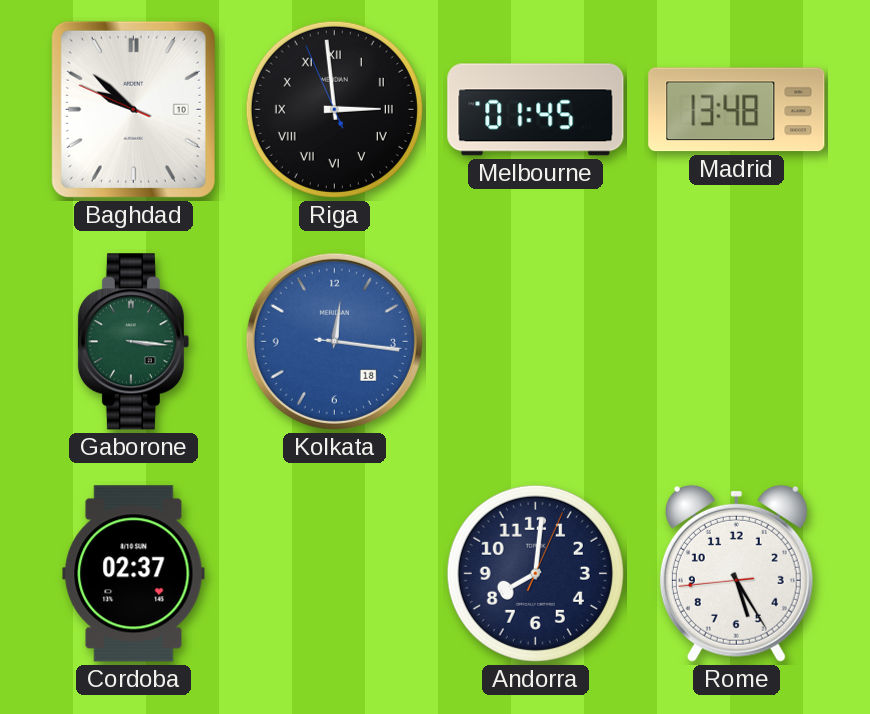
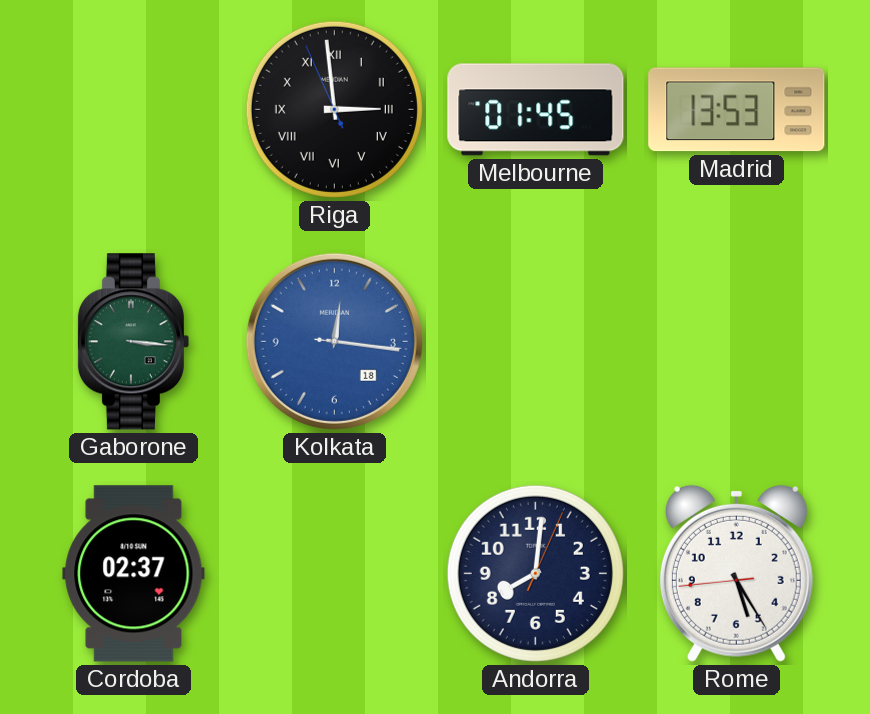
Baghdad: 9:51 -> none (133, 109)
Madrid: 13:48 -> 13:53 (737, 110)
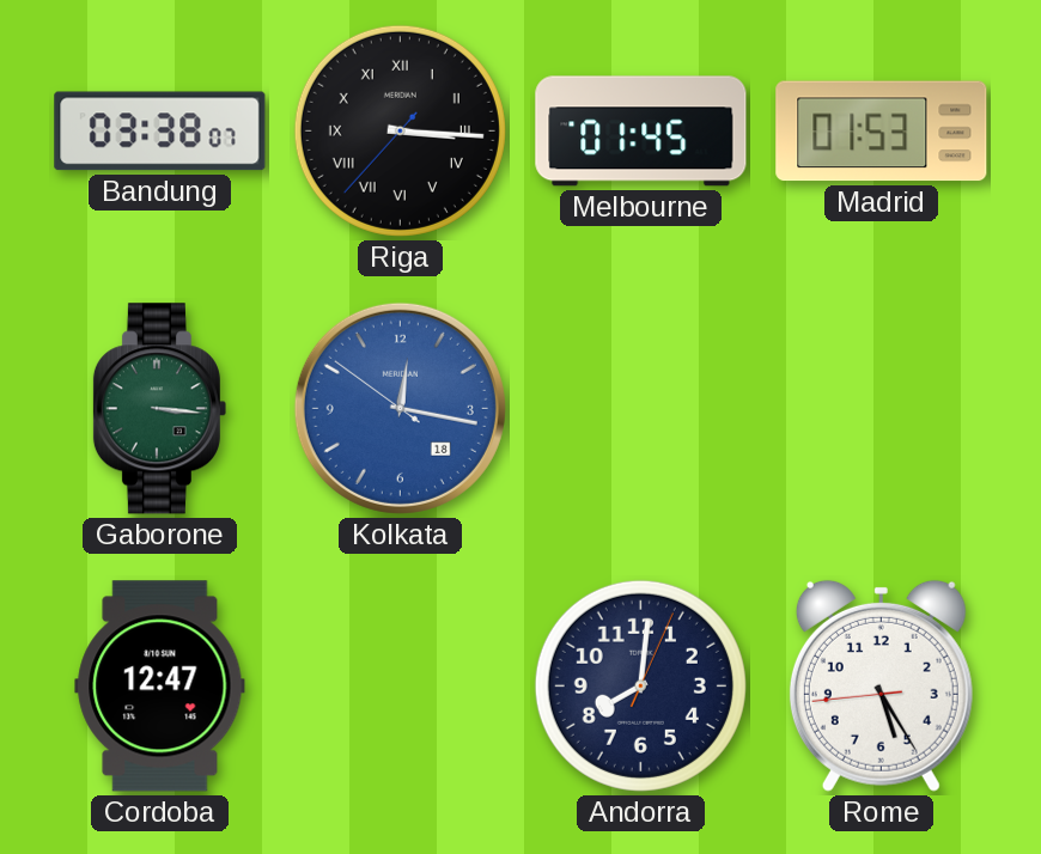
Bandung: none -> 03:38 (160, 132)
Riga: 2:58 -> 3:15 (400, 130)
Madrid: 13:53 -> 01:53 (882, 132)
Kolkata: 12:16:16 -> 12:16:51 (400, 408)
Cordoba: 02:37 -> 12:47 (160, 687)
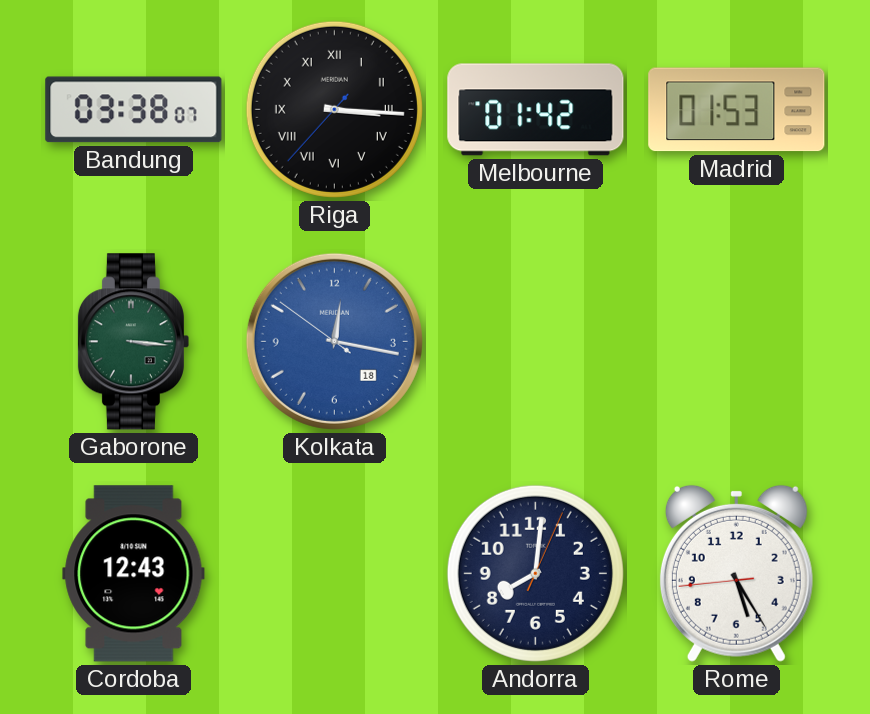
Melbourne: 01:45 -> 01:42 (536, 110)
Cordoba: 12:47 -> 12:43 (134, 574)
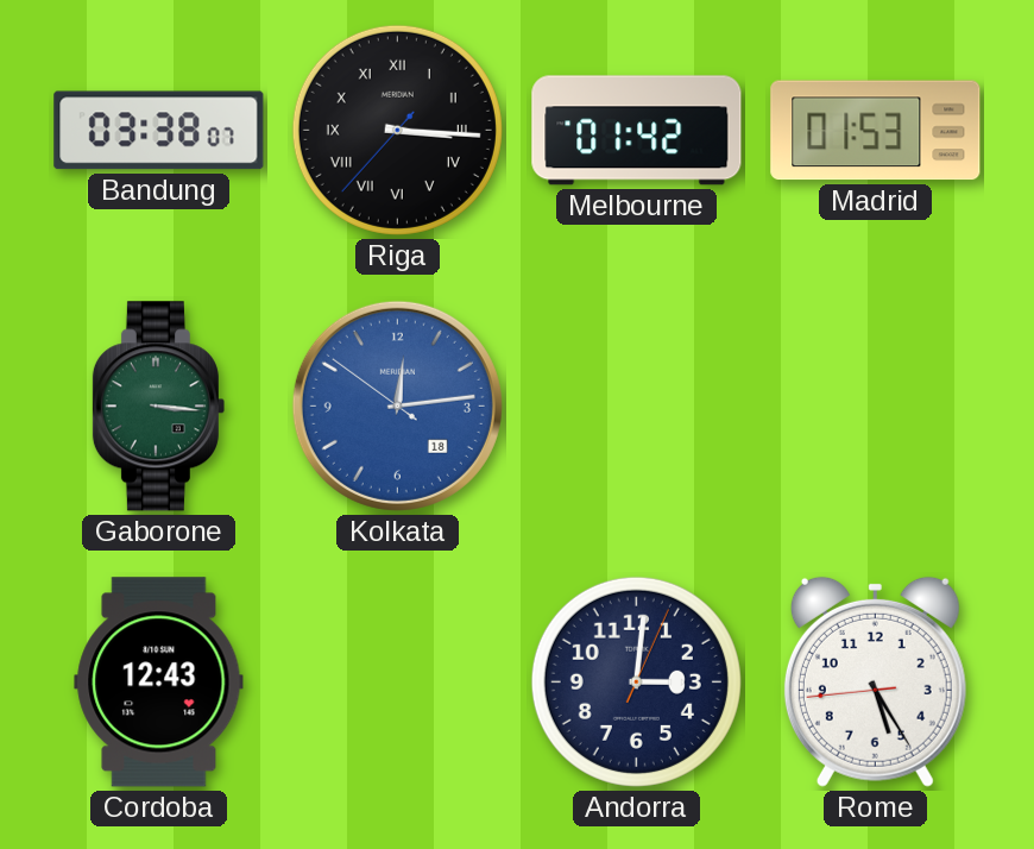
Kolkata: 12:16 -> 12:13 (397, 405)
Andorra: 8:01 -> 3:01 (636, 681)
